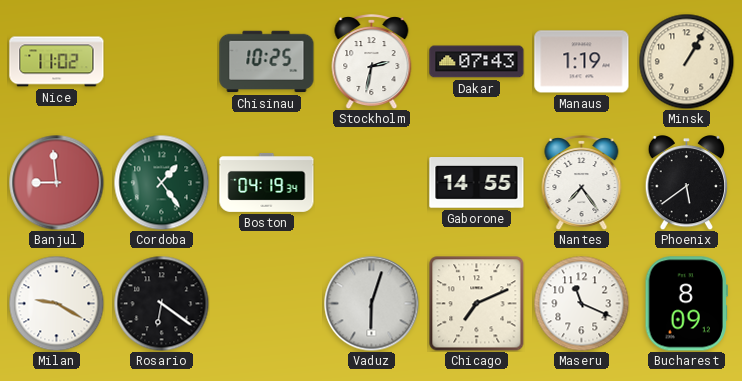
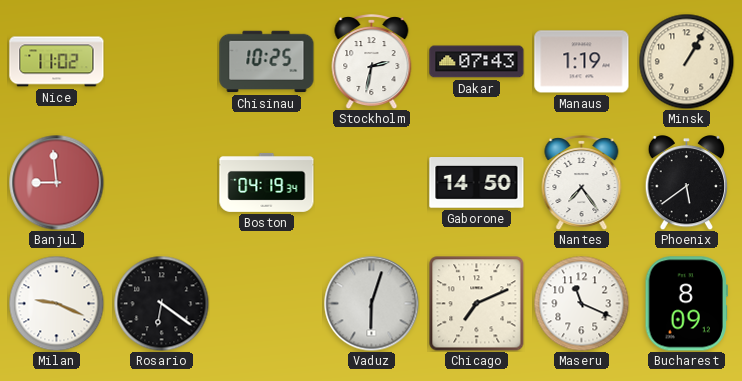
Cordoba: 1:24 -> none (161, 182)
Gaborone: 14:55 -> 14:50 (477, 183)
Milan: 9:20 -> 9:19 (56, 303)
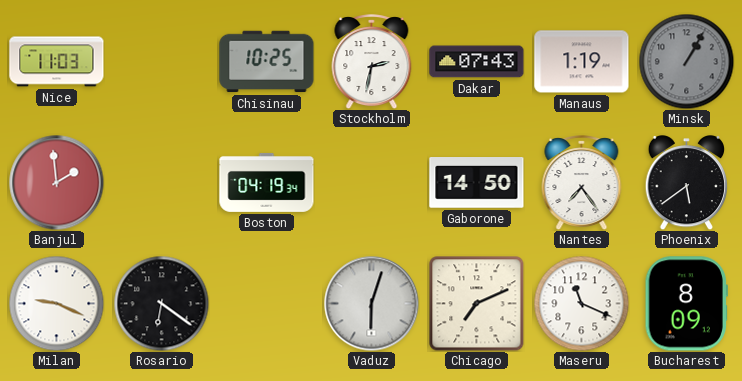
Nice: 11:02 -> 11:03 (57, 62)
Minsk dial: cream -> grey (686, 61)
Banjul: 8:59 -> 1:59 (56, 182)
